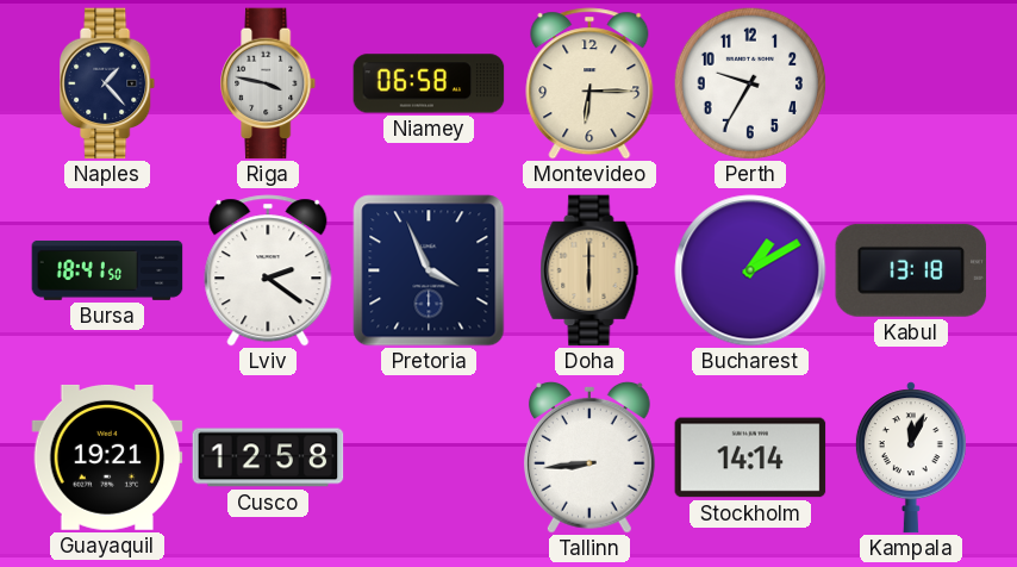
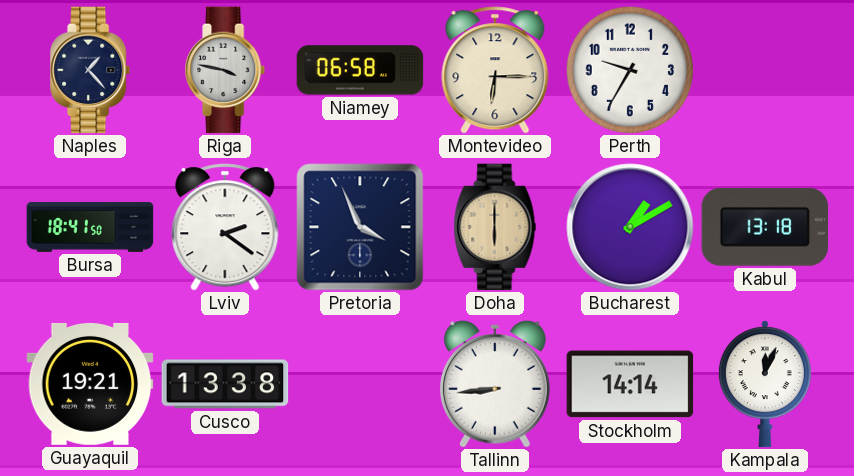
Cusco: 12:58 -> 13:38 (225, 384)
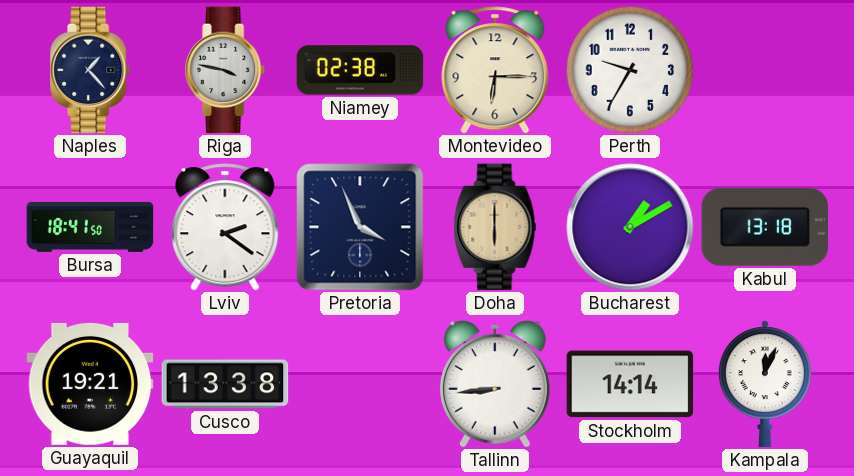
Niamey: 06:58 -> 02:38 (360, 70)
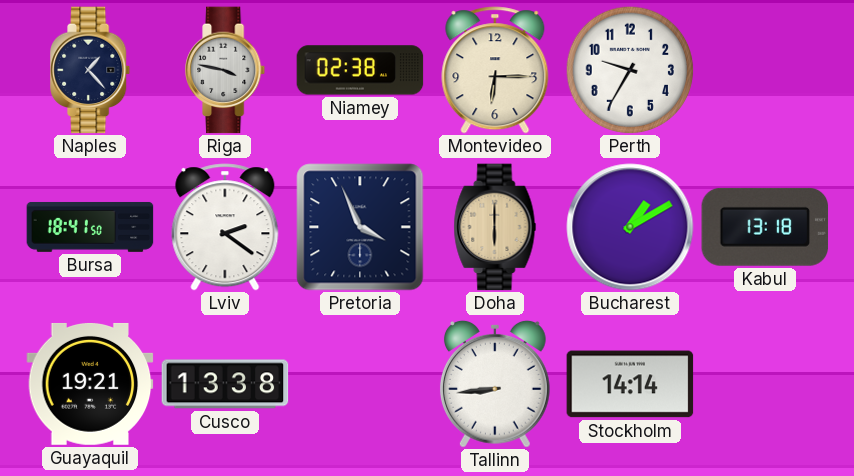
Kampala: 12:04 -> none (765, 384)
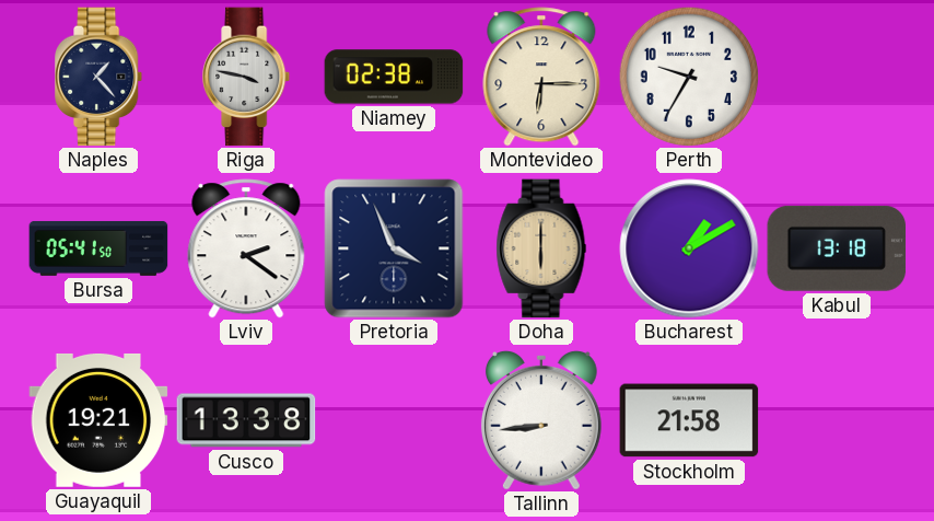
Bursa: 18:41 -> 05:41 (98, 248)
Stockholm: 14:14 -> 21:58 (689, 420)
